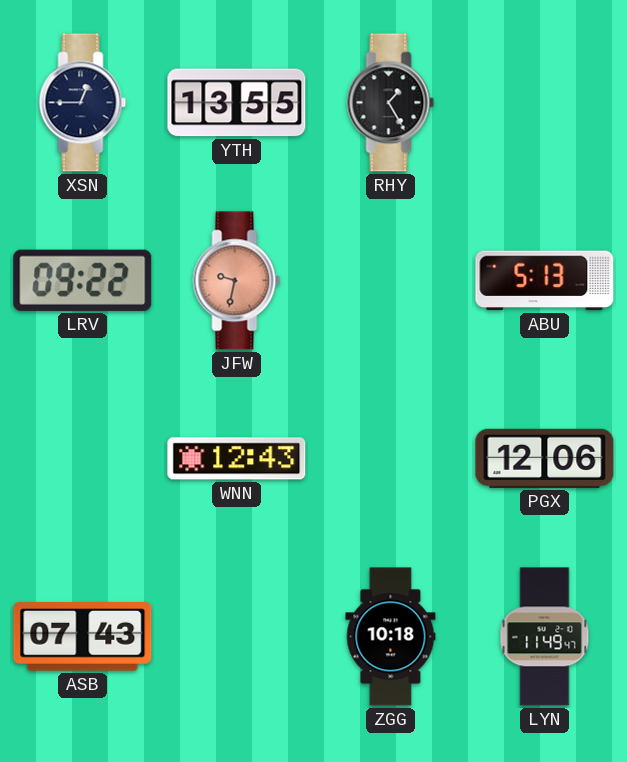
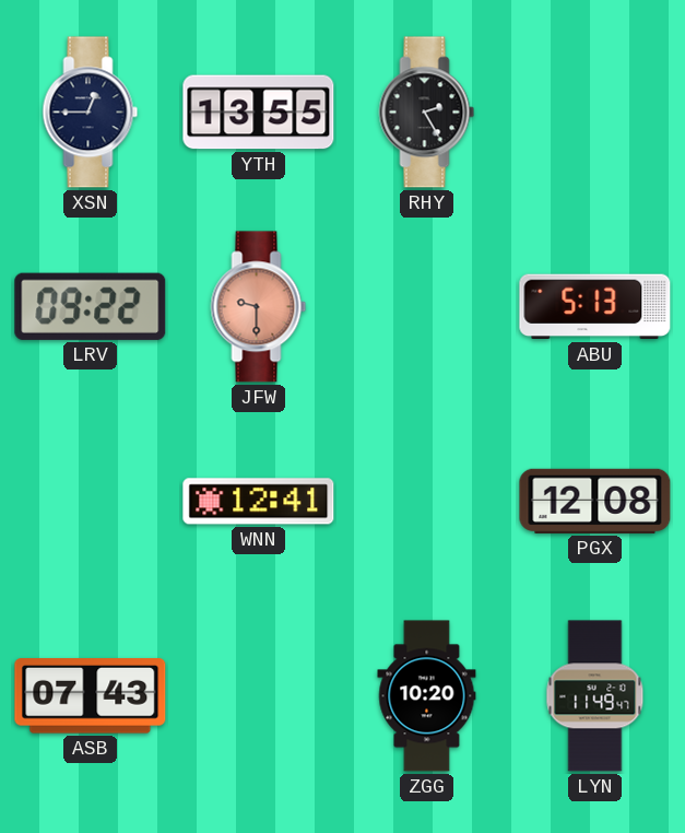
RHY: 1:25 -> 2:25 (427, 113)
JFW: 9:32 -> 9:30 (259, 307)
WNN: 12:43 -> 12:41 (259, 502)
PGX: 12:06 -> 12:08 (595, 501)
ZGG: 10:18 -> 10:20 (427, 696)
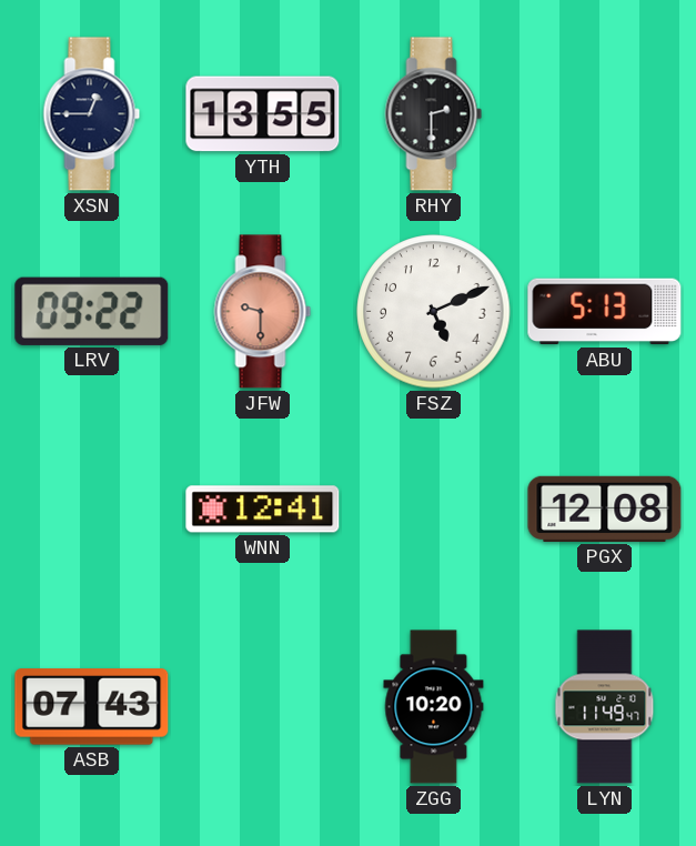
RHY: 2:25 -> 2:30 (434, 114)
FSZ: none -> 5:11 (434, 312)
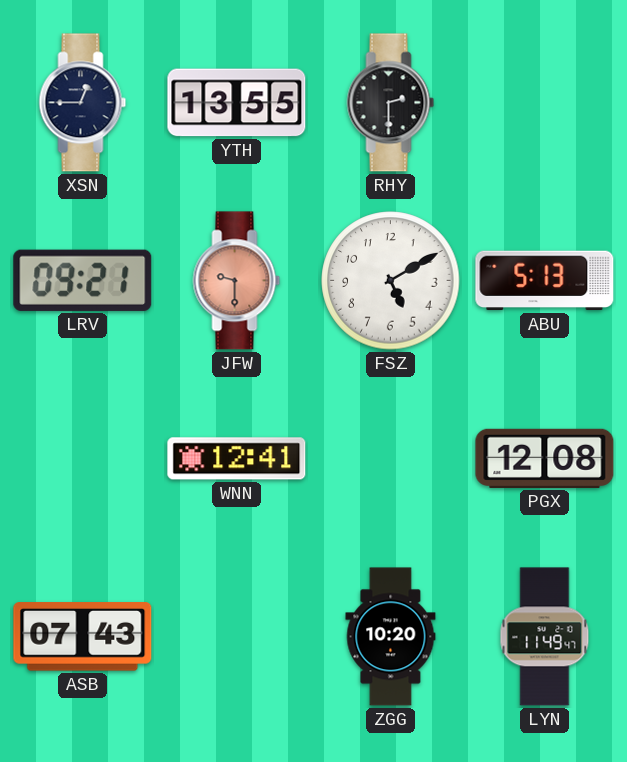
LRV: 09:22 -> 09:21 (83, 280)
FSZ: 5:11 -> 5:10 (391, 281)
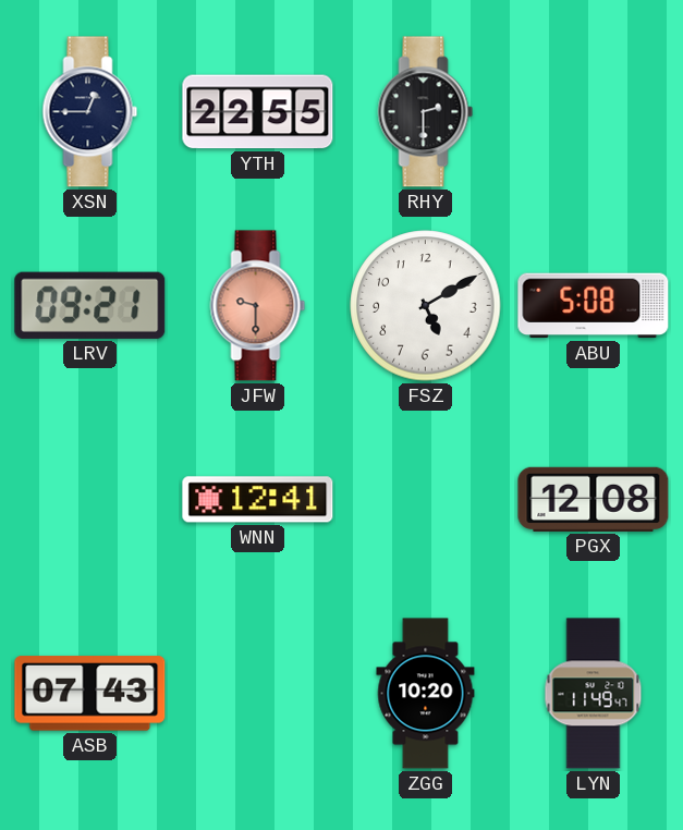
YTH: 13:55 -> 22:55 (258, 112)
ABU: 5:13 -> 5:08 (594, 306)
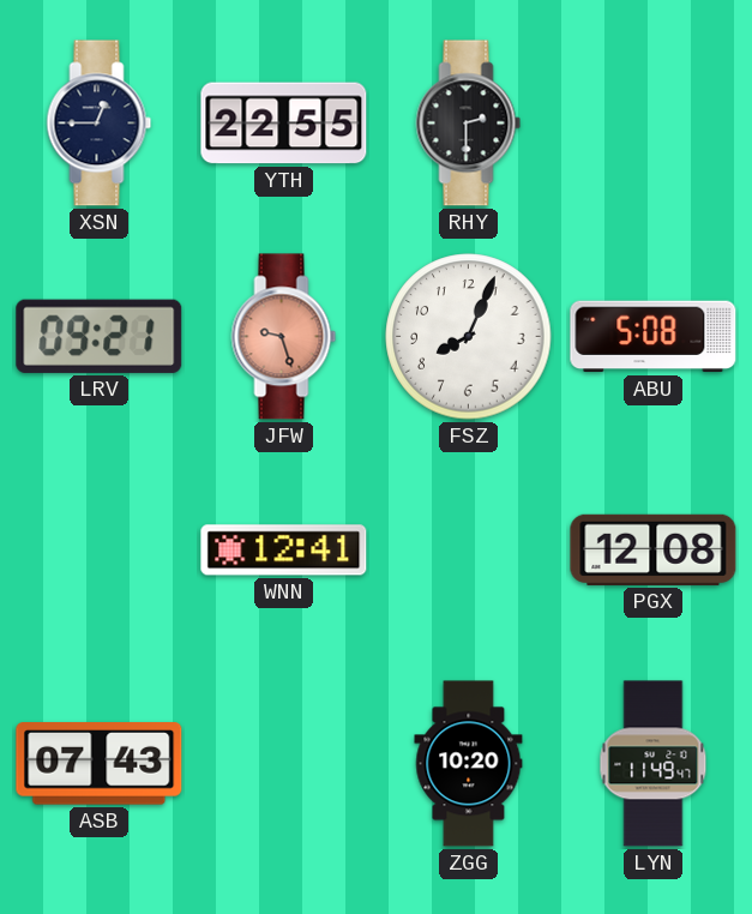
JFW: 9:30 -> 9:27 (284, 337)
FSZ: 5:10 -> 8:04 (469, 337)
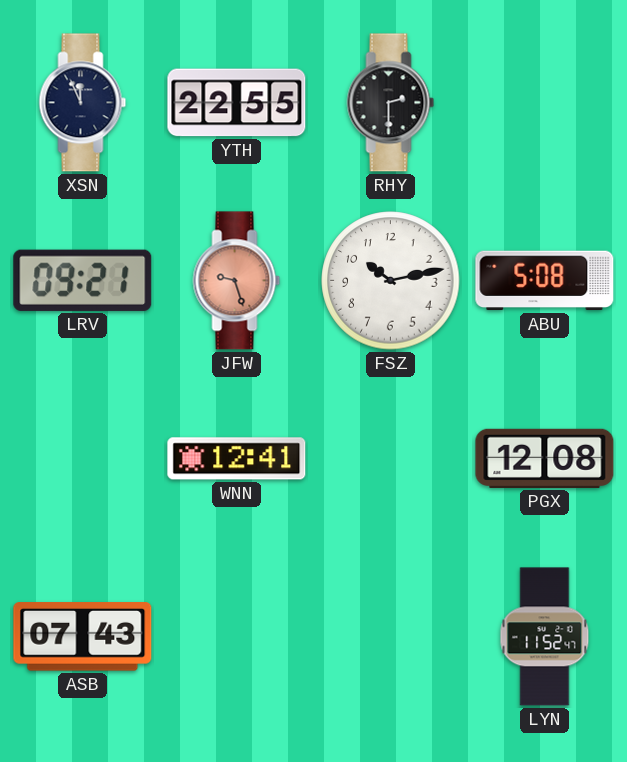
XSN: 12:45 -> 11:56 (83, 103)
FSZ: 8:04 -> 10:13 (391, 281)
ZGG: 10:20 -> none (469, 764)
LYN: 11:49 -> 11:52 (545, 637)
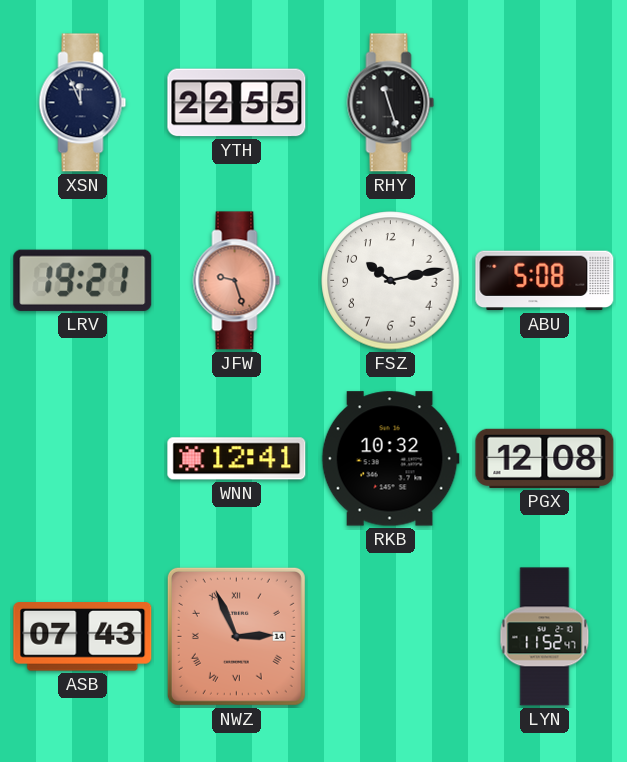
RHY: 2:30 -> 11:27 (391, 103)
LRV: 09:21 -> 19:21 (83, 280)
RKB: none -> 10:32 (390, 459)
NWZ: none -> 2:56 (236, 636)
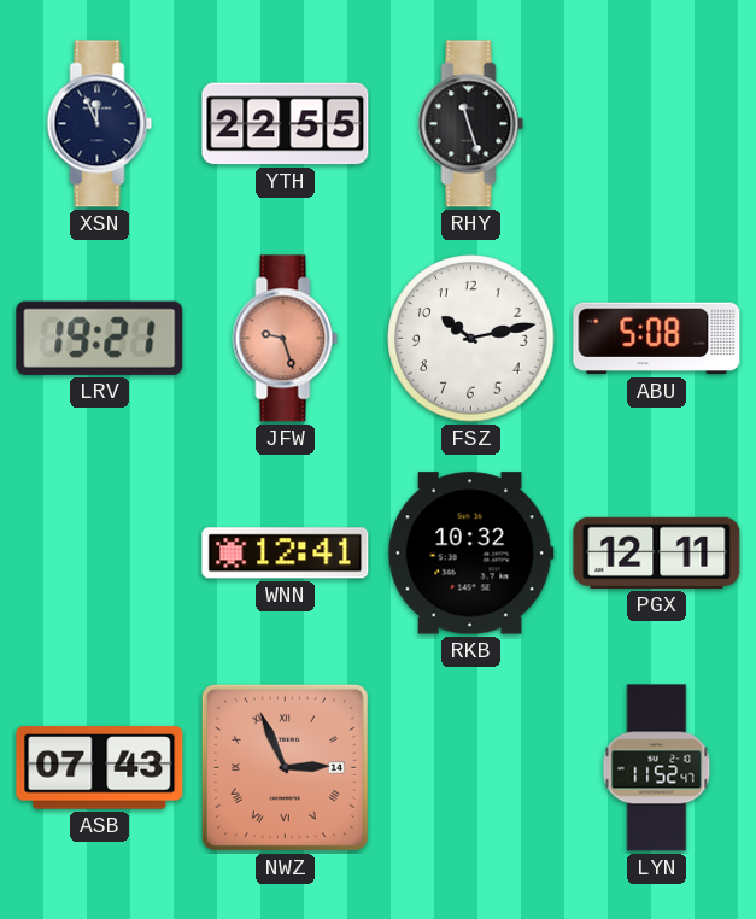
PGX: 12:08 -> 12:11 (657, 552)
